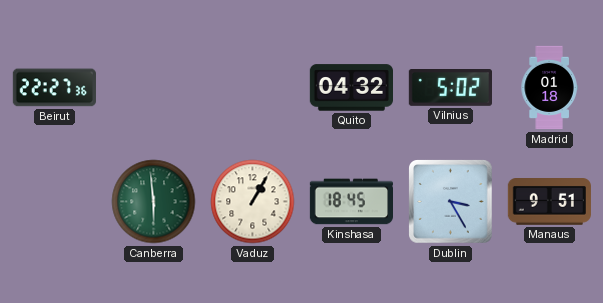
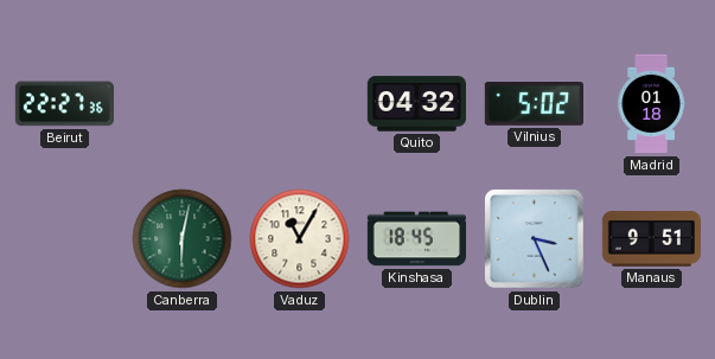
Canberra: 5:59 -> 6:02 (183, 239)
Vaduz: 1:05 -> 11:05 (300, 239)
Dublin: 3:25 -> 3:26 (535, 239)
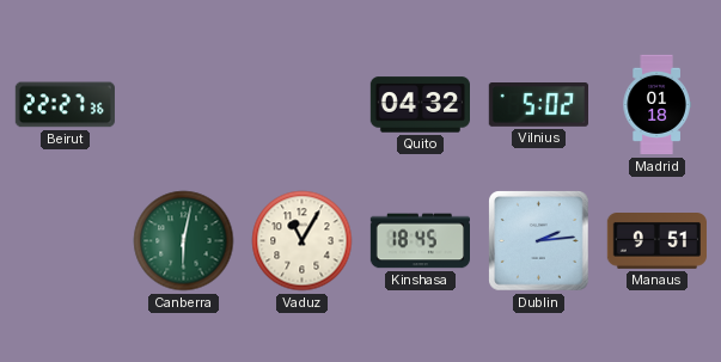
Dublin: 3:26 -> 2:14 (539, 241)
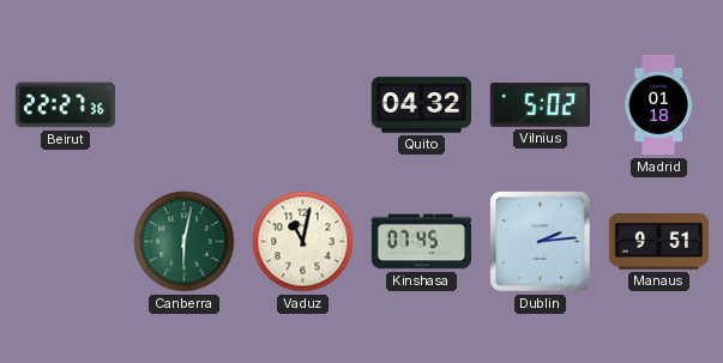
Vaduz: 11:05 -> 11:02 (303, 242)
Kinshasa: 18:45 -> 07:45 (421, 242)
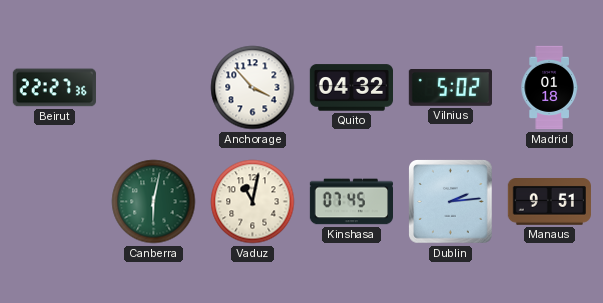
Anchorage: none -> 3:53 (253, 88)
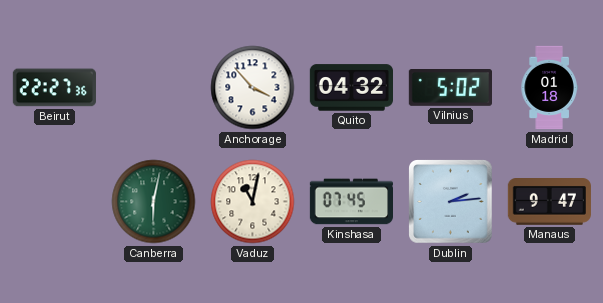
Manaus: 9:51 -> 9:47 (549, 202)
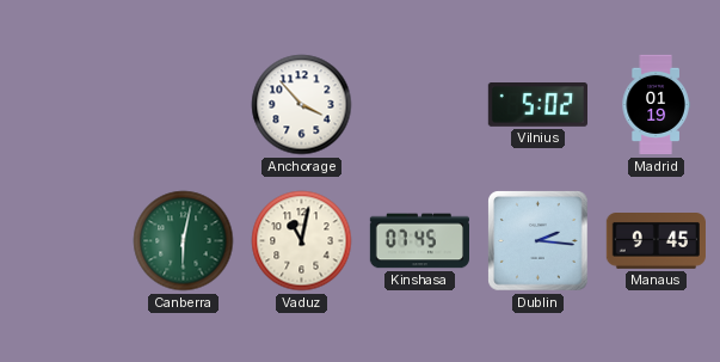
Beirut: 22:27 -> none (54, 88)
Quito: 04:32 -> none (351, 88)
Madrid: 01:18 -> 01:19 (656, 105)
Dublin: 2:14 -> 2:16 (539, 241)
Manaus: 9:47 -> 9:45 (656, 241)
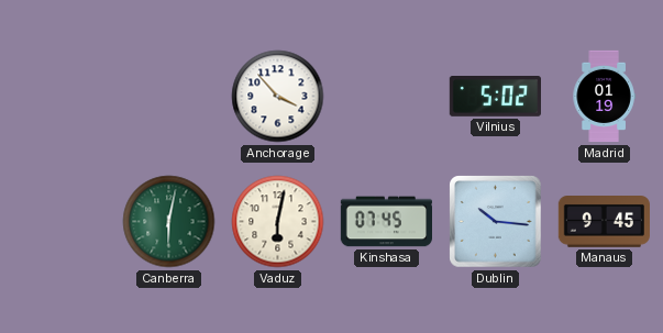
Vaduz: 11:02 -> 6:02 (278, 222)
Dublin: 2:16 -> 10:16 (496, 222)
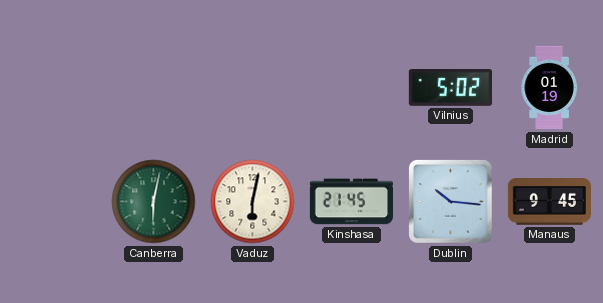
Anchorage: 3:53 -> none (278, 97)
Kinshasa: 07:45 -> 21:45 (351, 202)
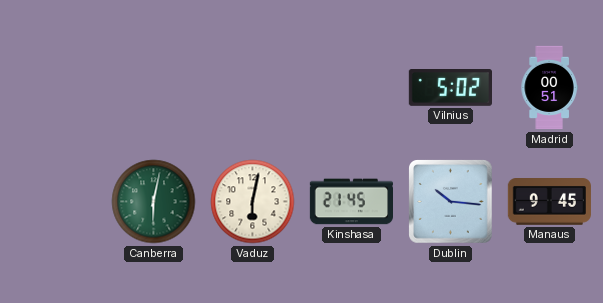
Madrid: 01:19 -> 00:51 (549, 88)
